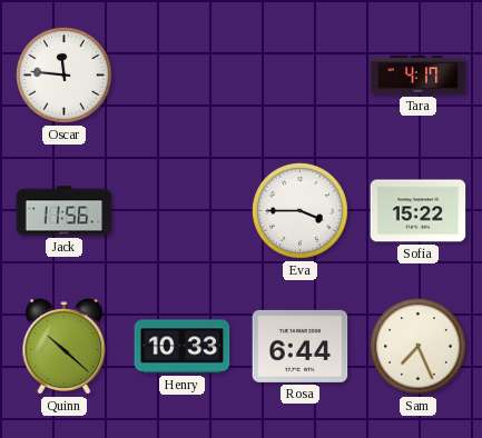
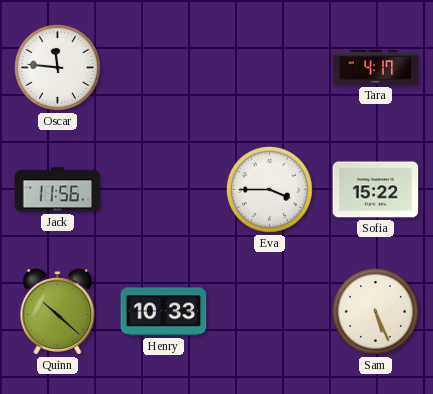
Rosa: 6:44 -> none (301, 346)
Sam: 7:26 -> 5:26 (376, 312)
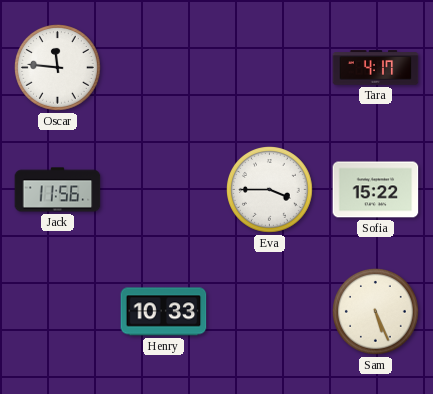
Quinn: 10:22 -> none (58, 312)
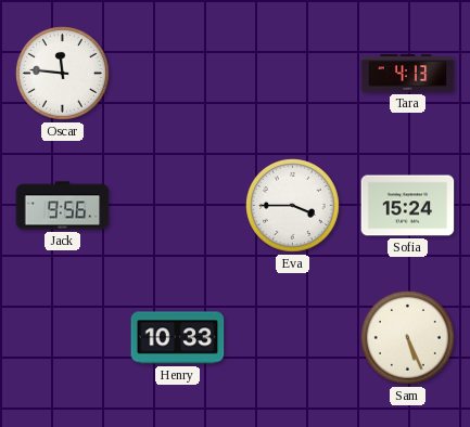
Tara: 4:17 -> 4:13 (408, 74)
Jack: 11:56 -> 9:56 (63, 206)
Sofia: 15:22 -> 15:24 (408, 206)
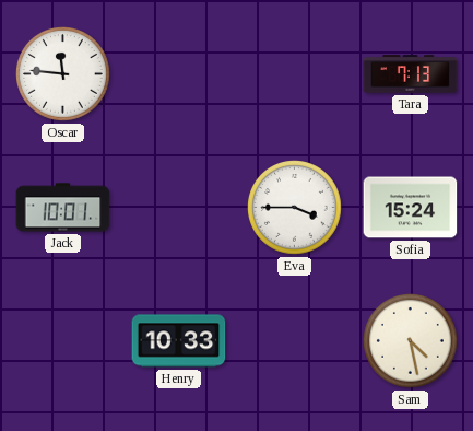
Tara: 4:13 -> 7:13 (411, 74)
Jack: 9:56 -> 10:01 (63, 208)
Sam: 5:26 -> 4:28 (411, 341)
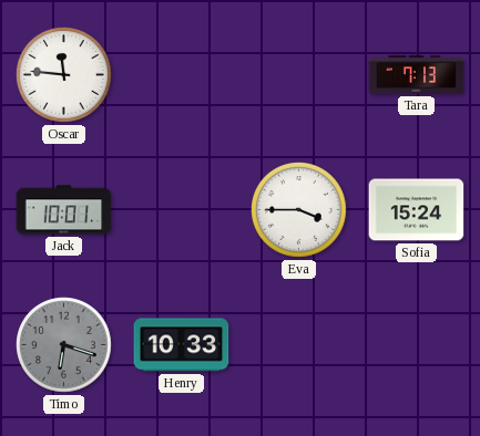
Timo: none -> 6:18 (64, 345)
Sam: 4:28 -> none (411, 341)
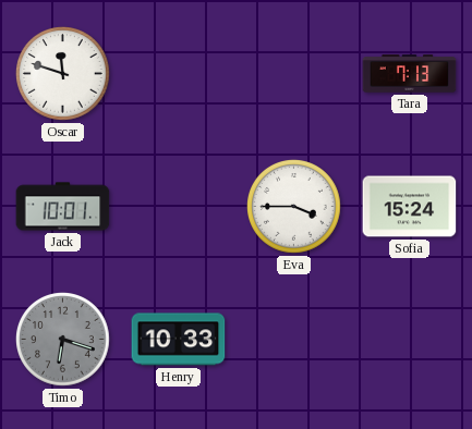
Oscar: 11:46 -> 11:48 (63, 74)
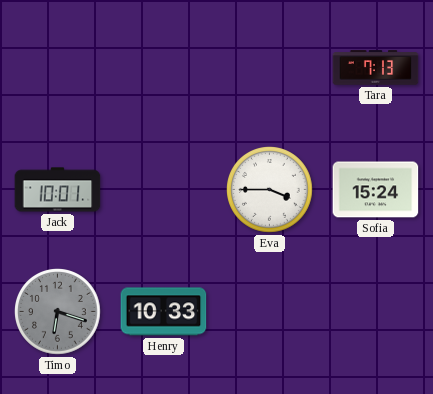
Oscar: 11:48 -> none (63, 74)
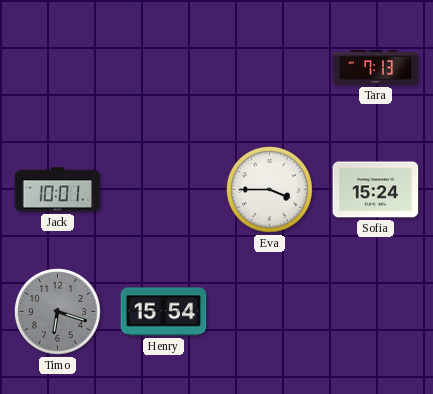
Henry: 10:33 -> 15:54 (164, 312)
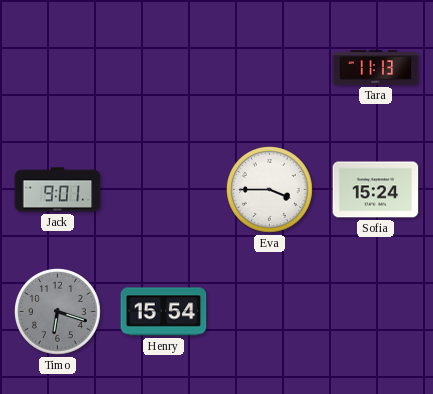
Tara: 7:13 -> 11:13 (376, 68)
Jack: 10:01 -> 9:01 (58, 190)
